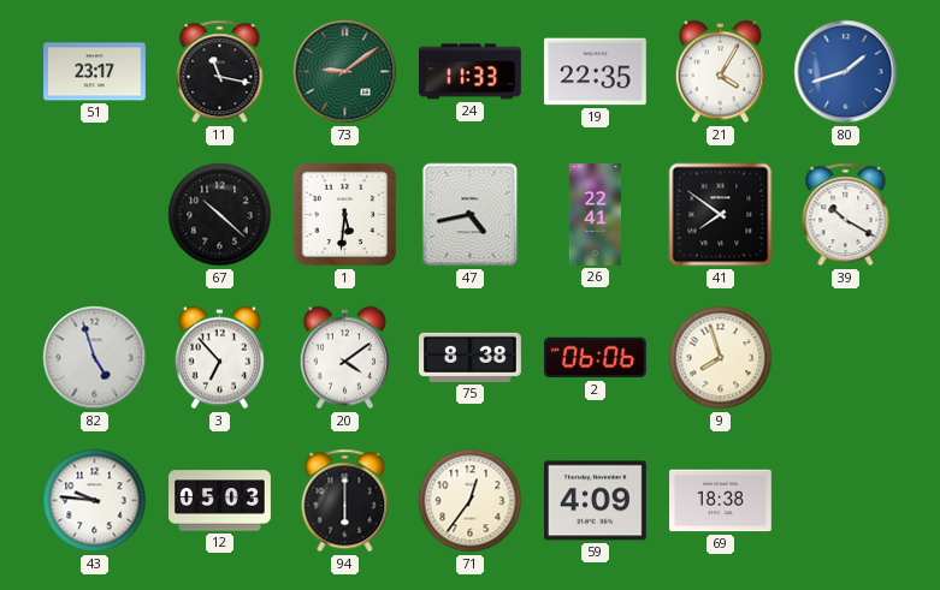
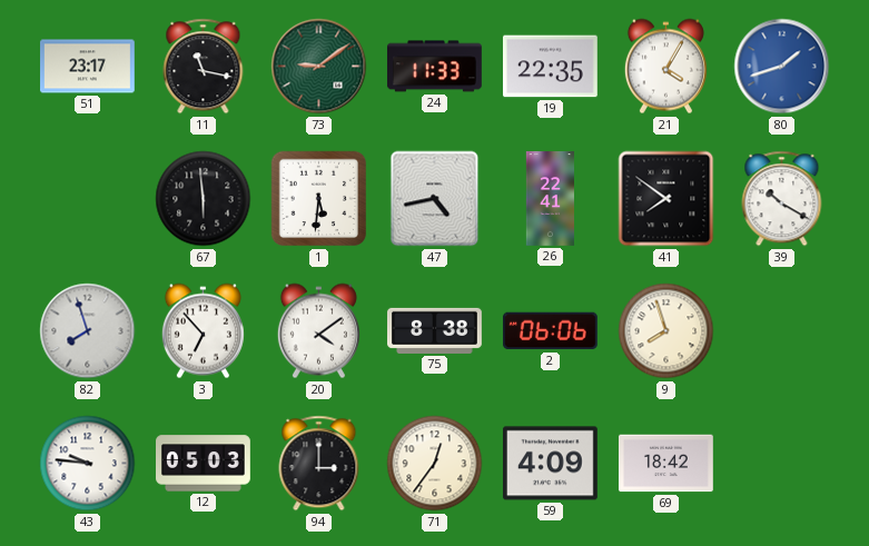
67: 10:22 -> 5:59 (204, 199)
82: 4:57 -> 7:57 (88, 331)
94: 6:00 -> 3:00 (319, 464)
69: 18:38 -> 18:42 (666, 464)
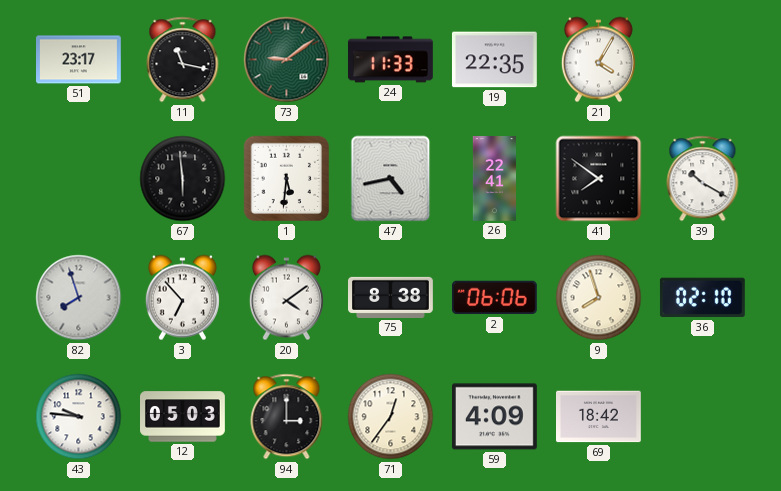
80: 1:42 -> none (782, 67)
36: none -> 02:10 (702, 298)
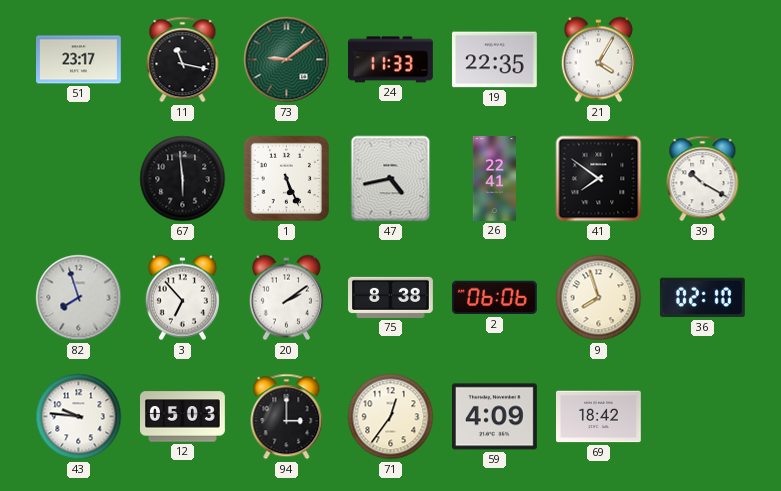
1: 5:31 -> 5:26 (287, 179)
20: 4:09 -> 2:09 (286, 298)
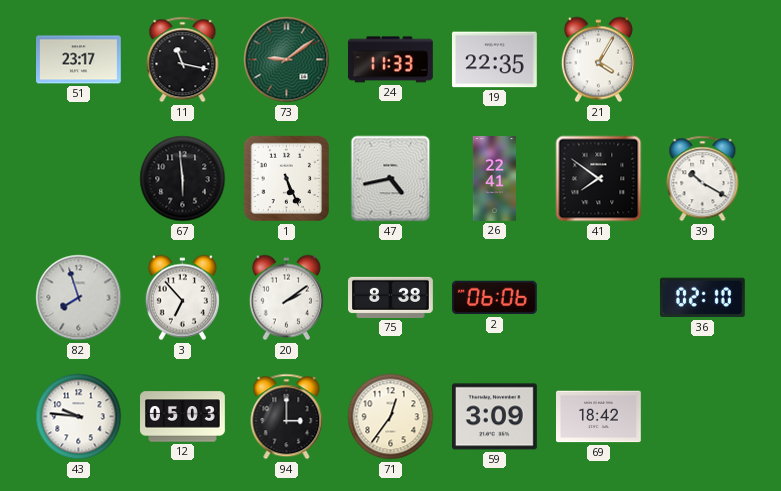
9: 7:57 -> none (599, 298)
59: 4:09 -> 3:09 (494, 417)
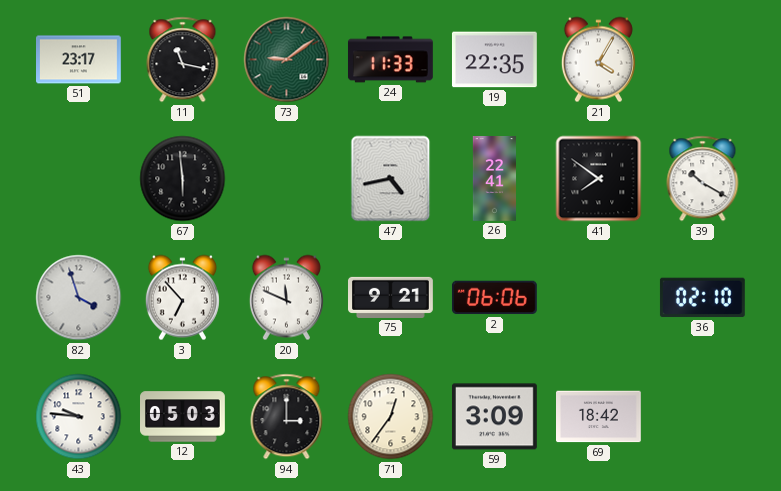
1: 5:26 -> none (287, 179)
82: 7:57 -> 3:57 (79, 298)
20: 2:09 -> 11:49 (286, 298)
75: 8:38 -> 9:21 (391, 297)
